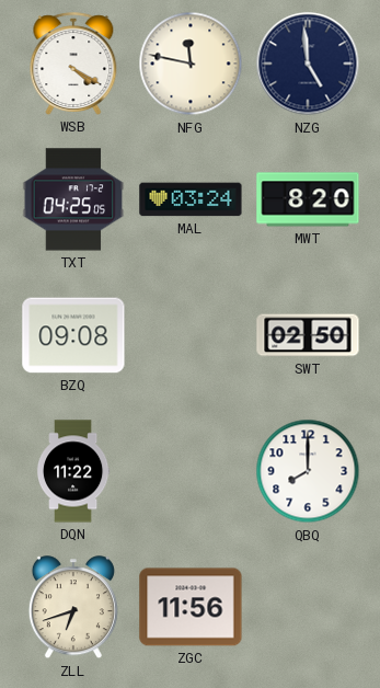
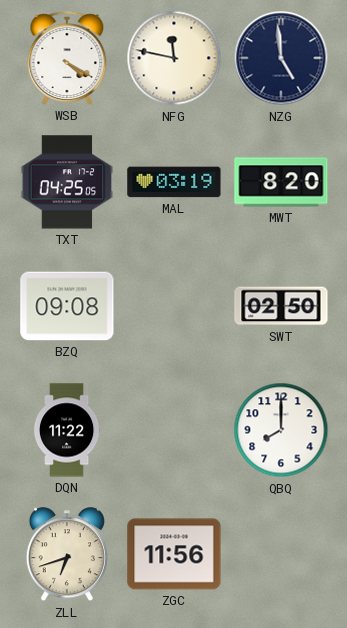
MAL: 03:24 -> 03:19 (174, 182)
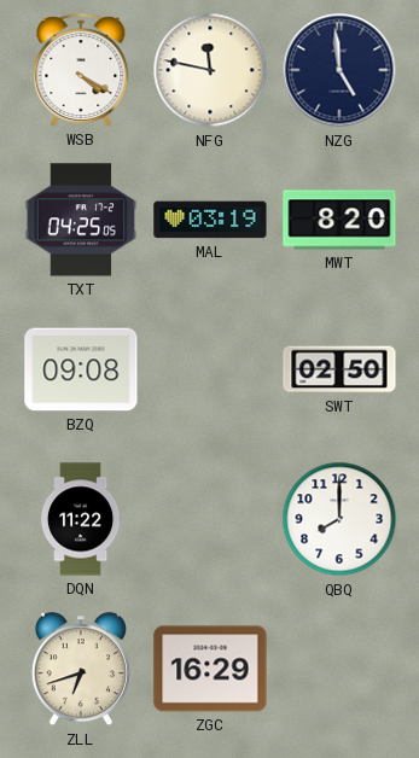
ZGC: 11:56 -> 16:29 (210, 669)
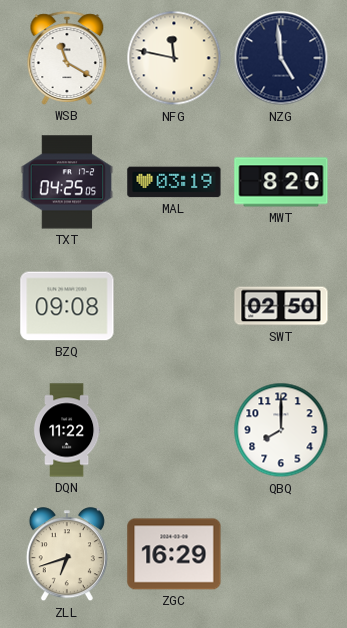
WSB: 4:20 -> 11:20 (67, 58)
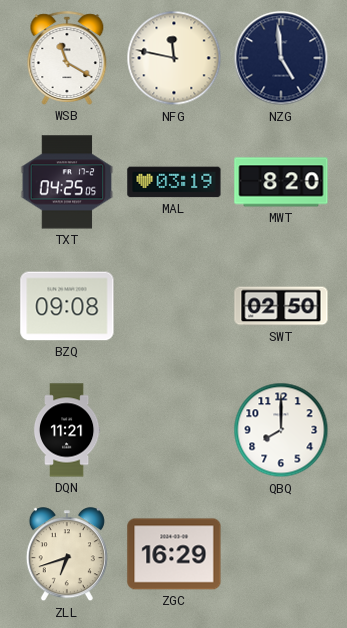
DQN: 11:22 -> 11:21 (67, 430)
